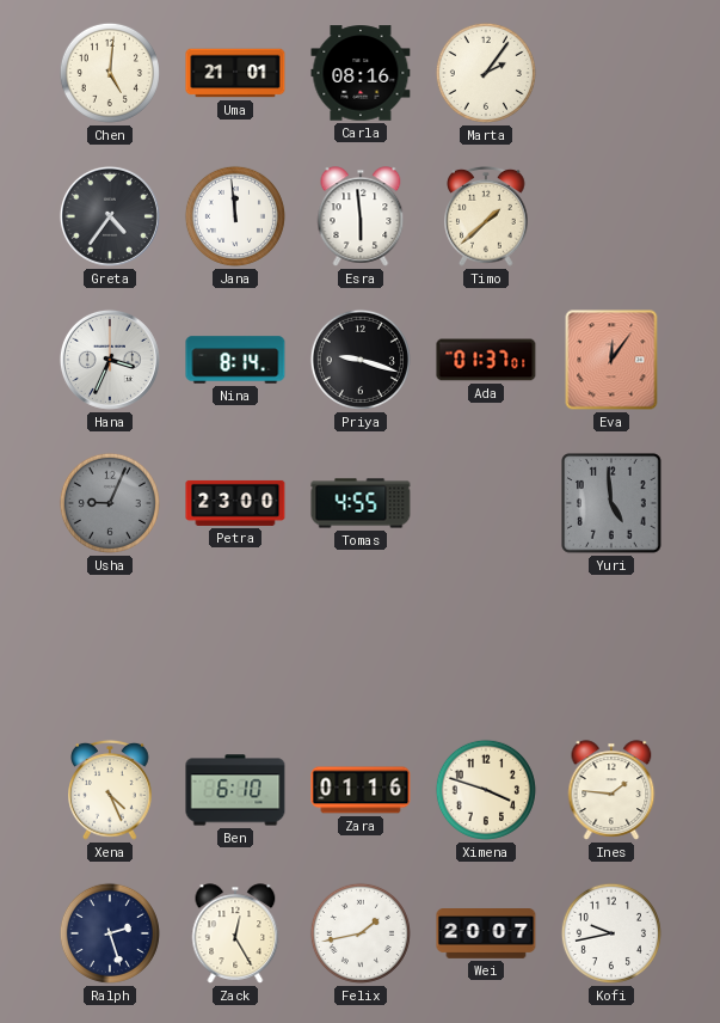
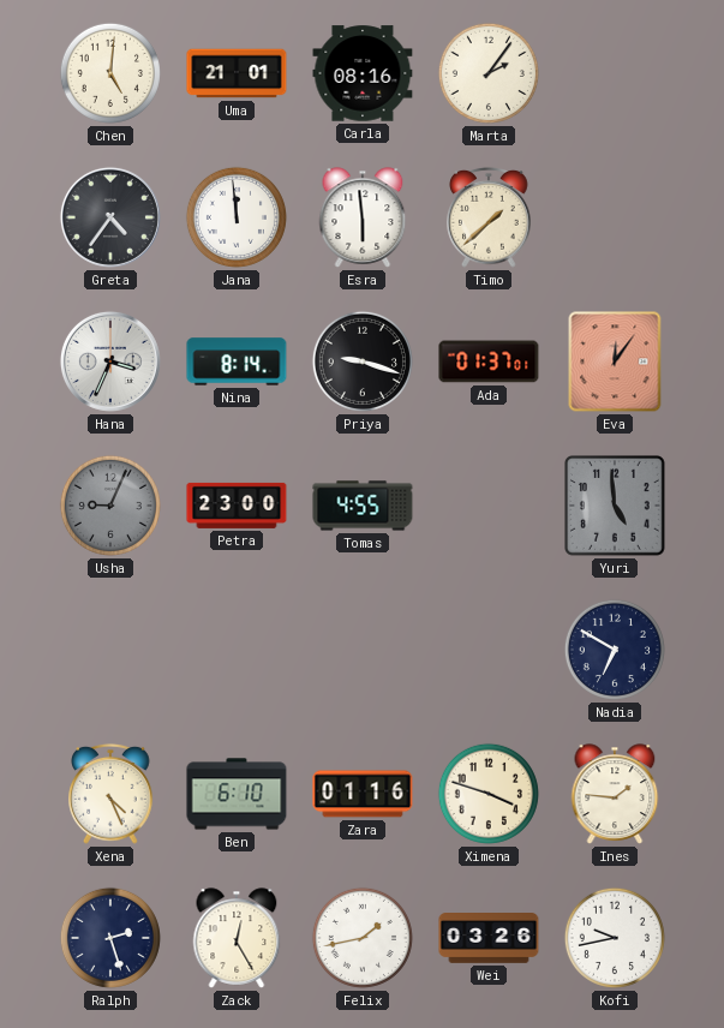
Nadia: none -> 6:50 (615, 650)
Wei: 20:07 -> 03:26 (489, 939)
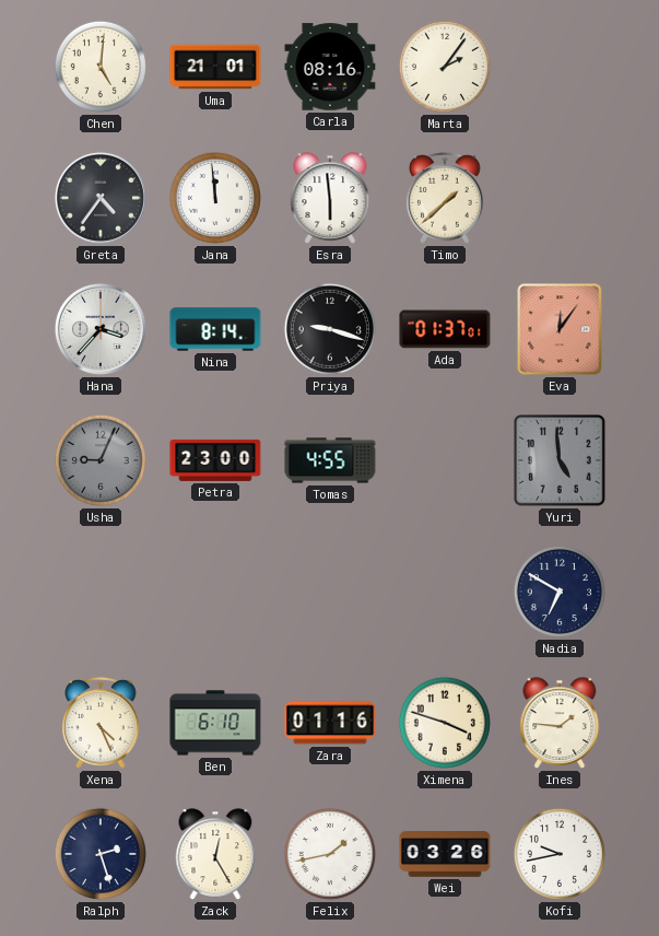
Hana: 3:34 -> 3:37 (101, 329)
